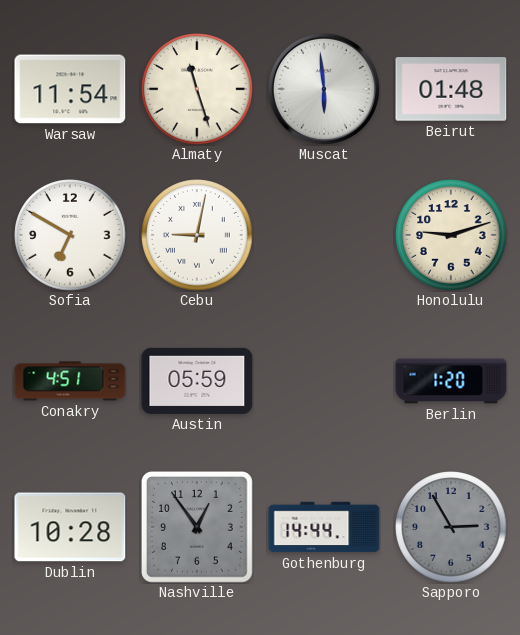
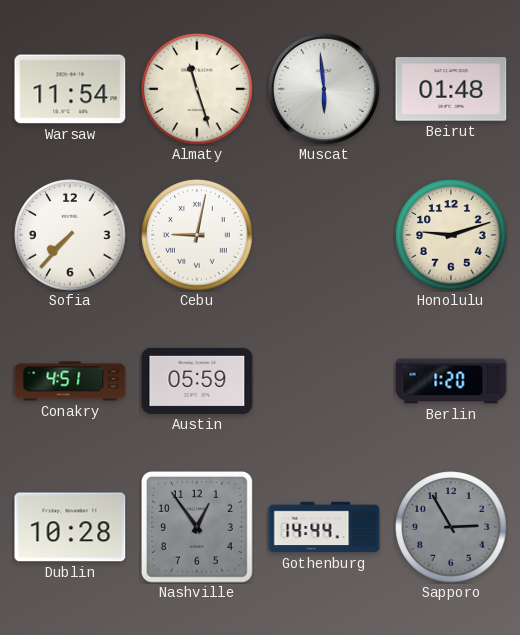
Sofia: 6:50 -> 7:37 (70, 235)
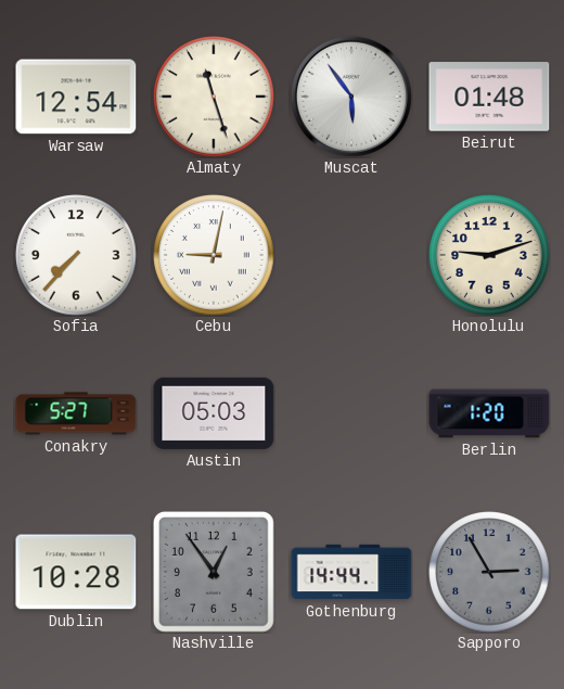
Warsaw: 11:54 -> 12:54 (76, 97)
Muscat: 5:59 -> 5:54 (351, 97)
Conakry: 4:51 -> 5:27 (76, 413)
Austin: 05:59 -> 05:03 (214, 413)
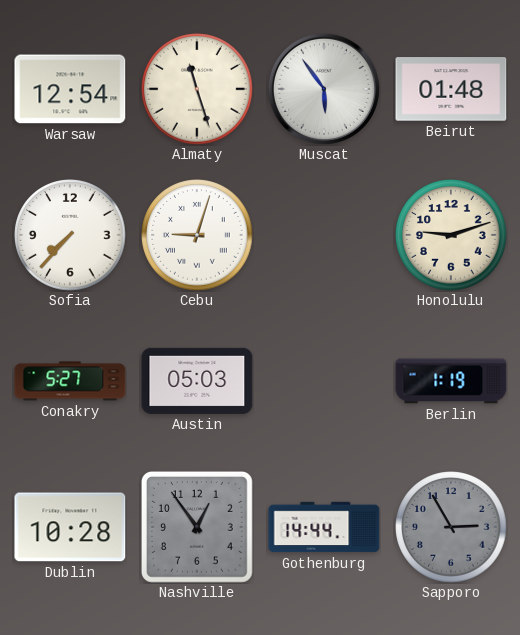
Cebu: 9:02 -> 9:03 (197, 235)
Berlin: 1:20 -> 1:19 (451, 381)
